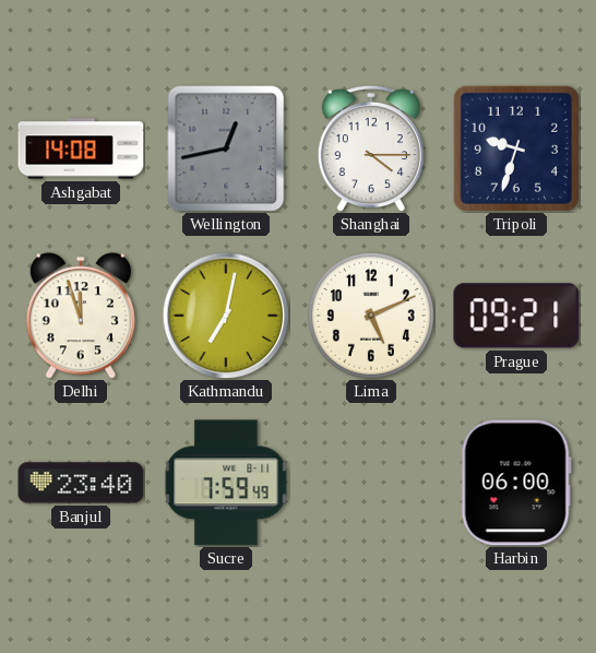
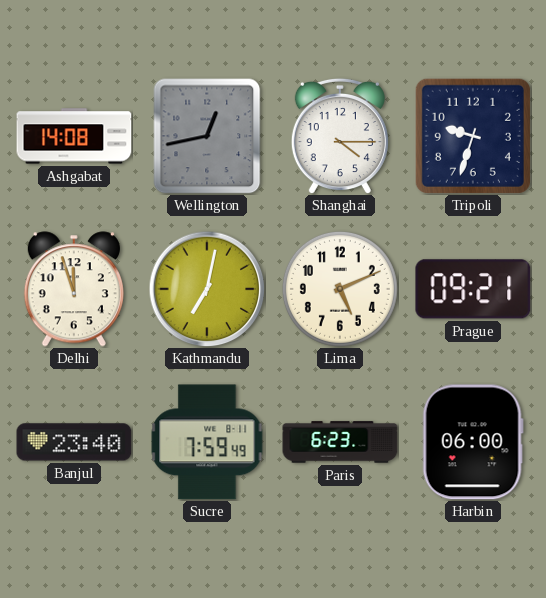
Paris: none -> 6:23 (340, 442)
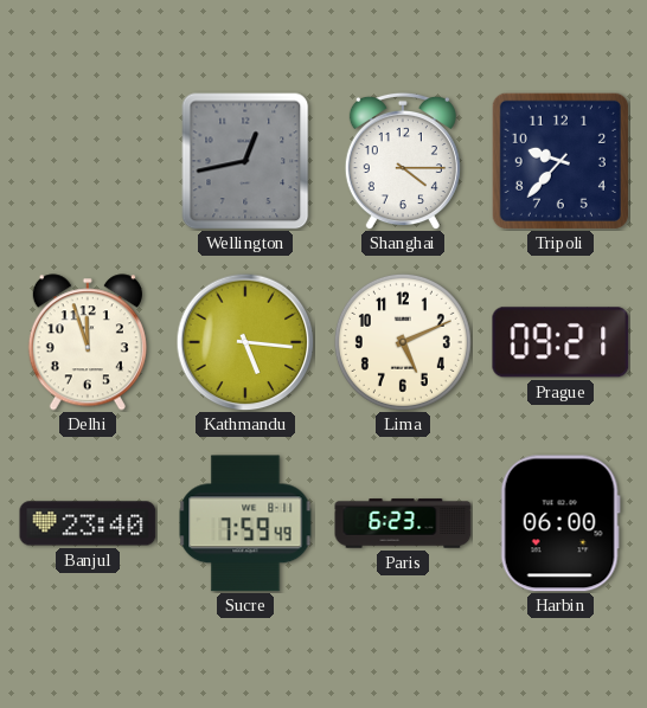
Ashgabat: 14:08 -> none (74, 136)
Tripoli: 9:33 -> 9:37 (560, 161)
Kathmandu: 7:02 -> 5:16 (245, 342)
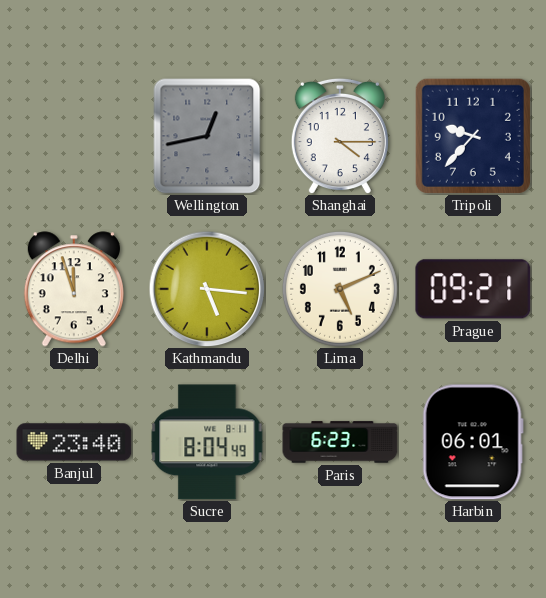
Sucre: 7:59 -> 8:04 (207, 442)
Harbin: 06:00 -> 06:01 (473, 442)
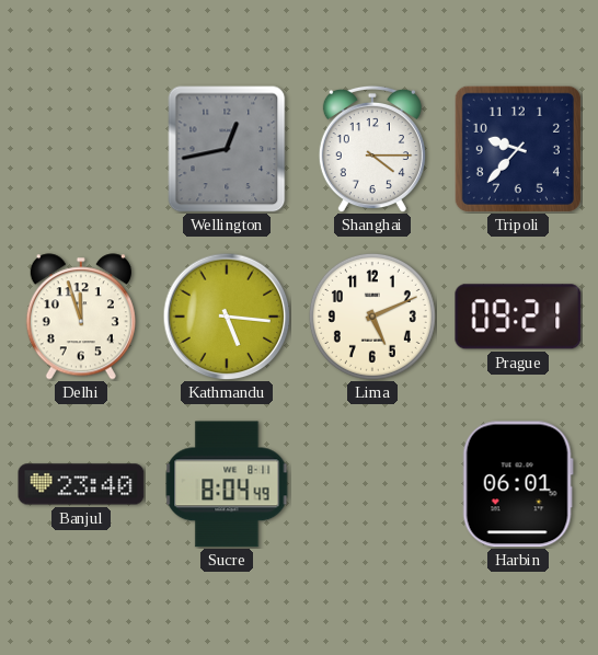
Paris: 6:23 -> none (340, 442)
